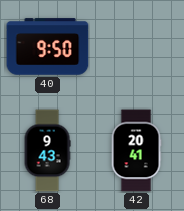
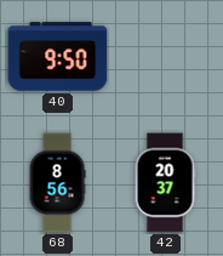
68: 9:43 -> 8:56 (57, 183)
42: 20:41 -> 20:37 (165, 183)
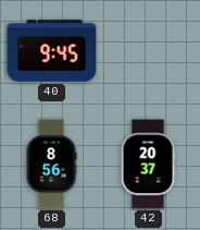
40: 9:50 -> 9:45 (52, 51)
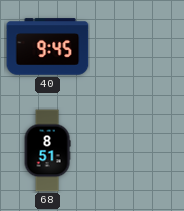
68: 8:56 -> 8:51 (47, 151)
42: 20:37 -> none (148, 165)
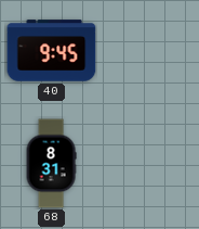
68: 8:51 -> 8:31 (51, 164)
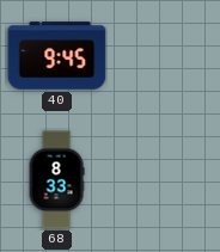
68: 8:31 -> 8:33 (56, 180)
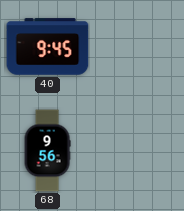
68: 8:33 -> 9:56 (47, 151)
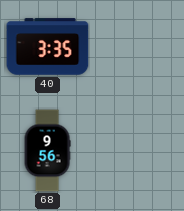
40: 9:45 -> 3:35 (48, 47)
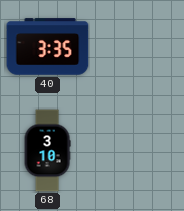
68: 9:56 -> 3:10 (47, 151)
